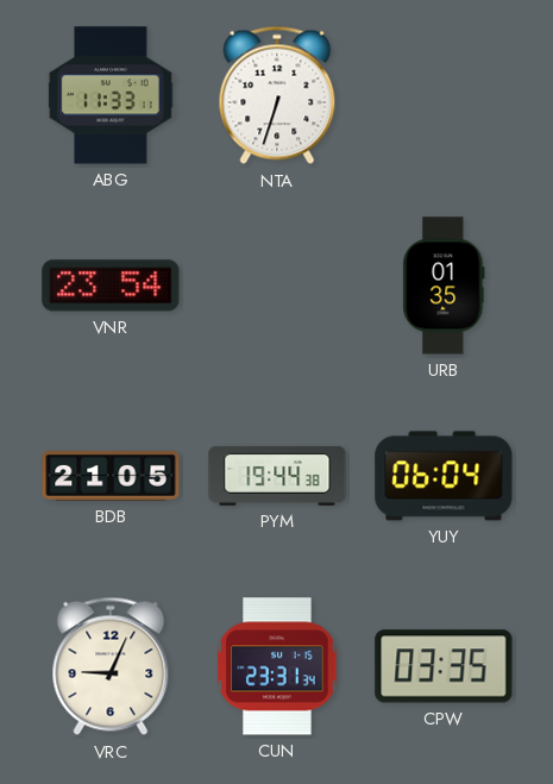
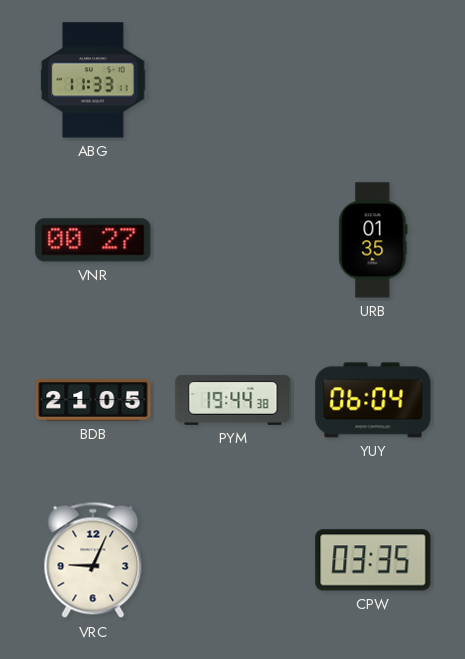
NTA: 6:33 -> none (277, 95)
VNR: 23:54 -> 00:27 (93, 240)
CUN: 23:31 -> none (277, 666)
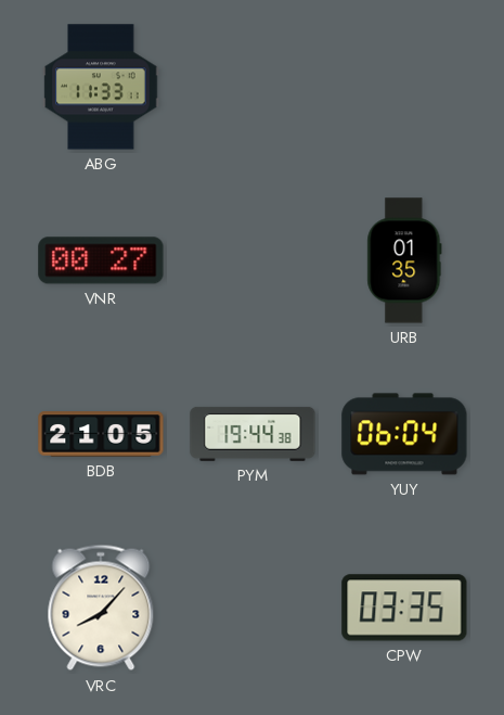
VRC: 9:04 -> 8:07 (101, 608)
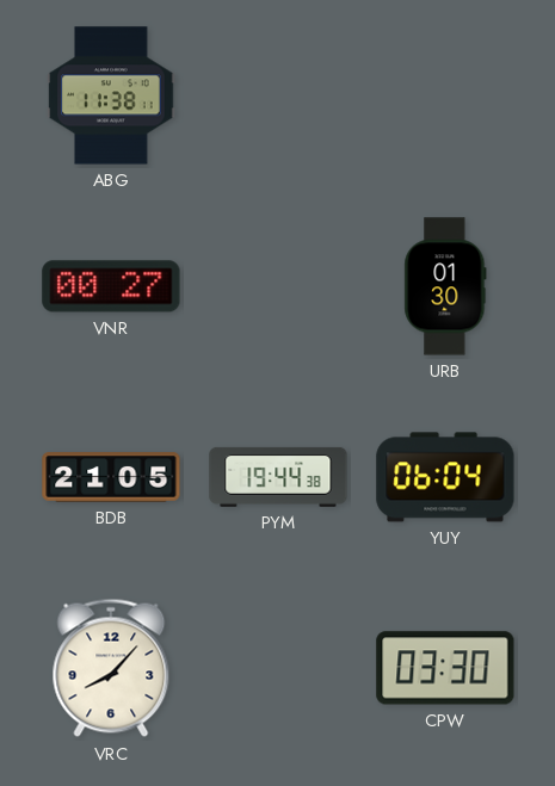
ABG: 11:33 -> 11:38 (111, 95)
URB: 01:35 -> 01:30 (445, 286)
CPW: 03:35 -> 03:30 (445, 668)
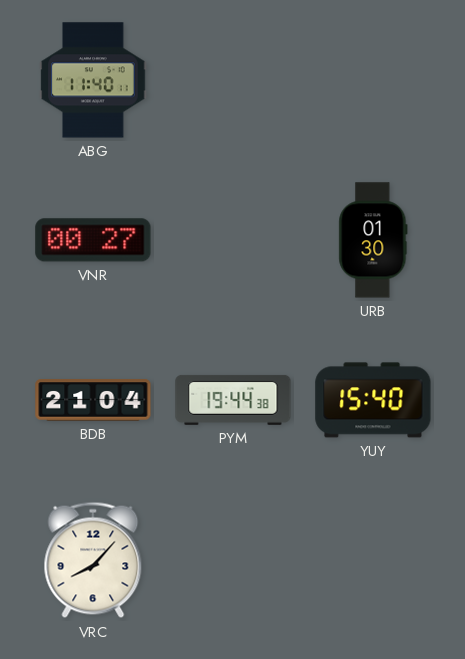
ABG: 11:38 -> 11:40 (93, 80)
BDB: 21:05 -> 21:04 (93, 400)
YUY: 06:04 -> 15:40 (373, 400)
CPW: 03:30 -> none (445, 668)
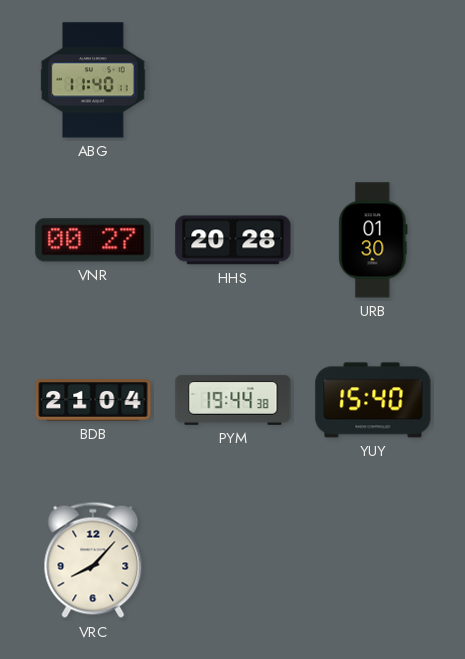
HHS: none -> 20:28 (233, 240)
